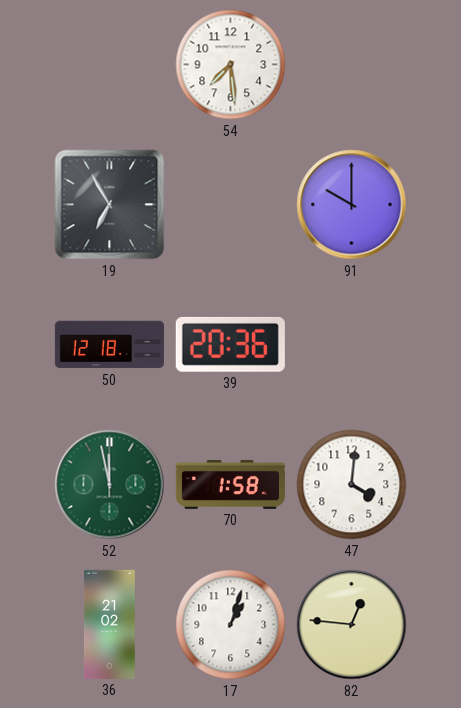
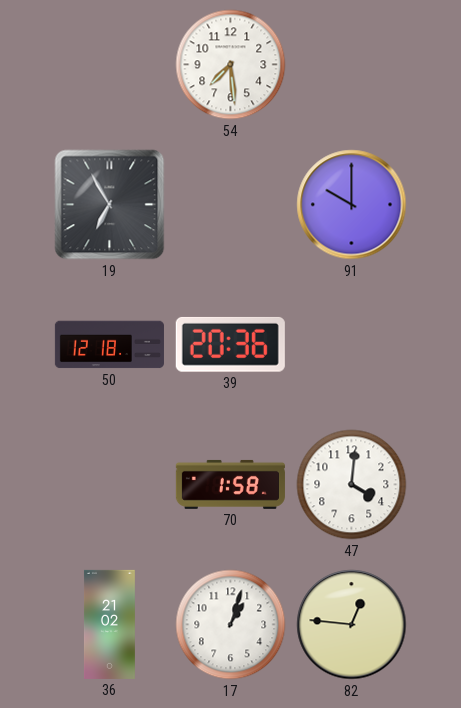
52: 11:58 -> none (110, 485)
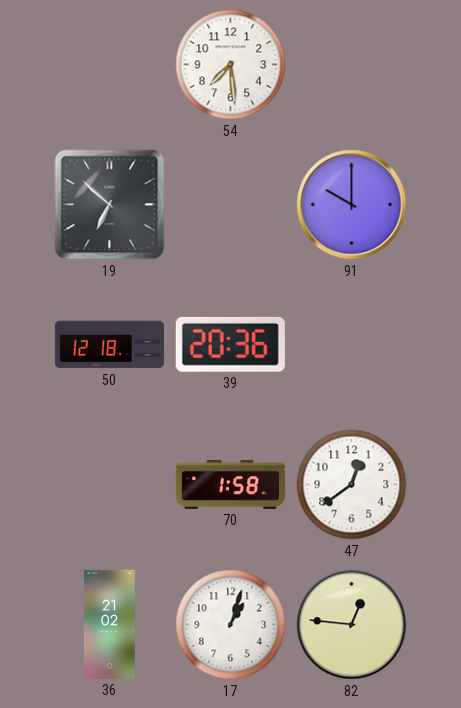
19: 6:55 -> 6:52 (110, 205)
47: 4:01 -> 12:39 (352, 485)
